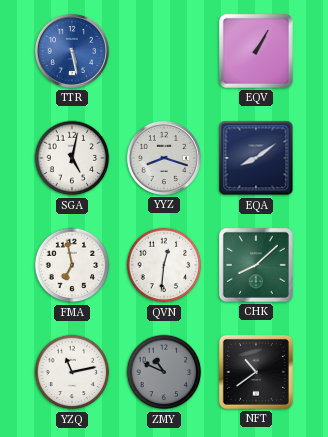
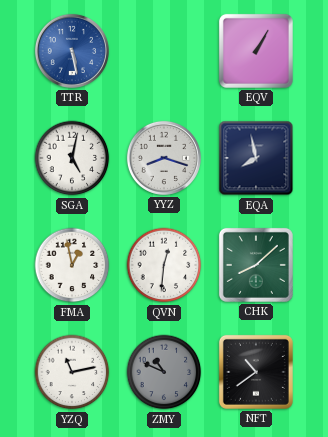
EQA: 8:09 -> 7:58 (256, 158)
FMA: 6:58 -> 12:58 (72, 265)
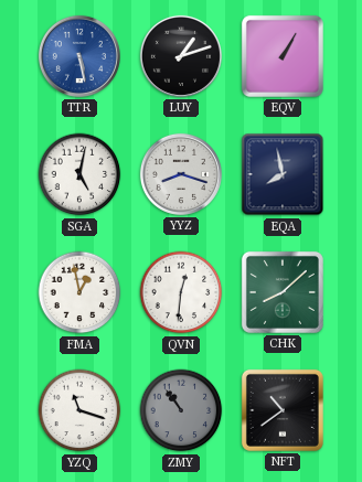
LUY: none -> 1:12 (181, 56)
YZQ: 11:13 -> 11:18 (79, 410)
ZMY: 10:49 -> 10:54 (181, 410)
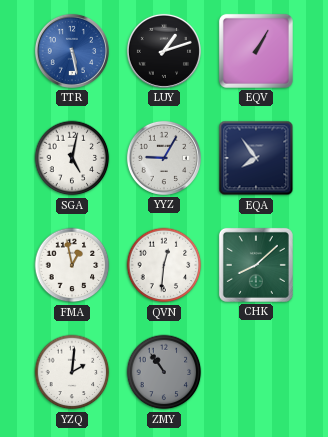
YYZ: 8:18 -> 9:05 (164, 158)
EQA: 7:58 -> 7:54 (256, 158)
YZQ: 11:18 -> 2:01 (72, 372)
NFT: 10:39 -> none (283, 410)
